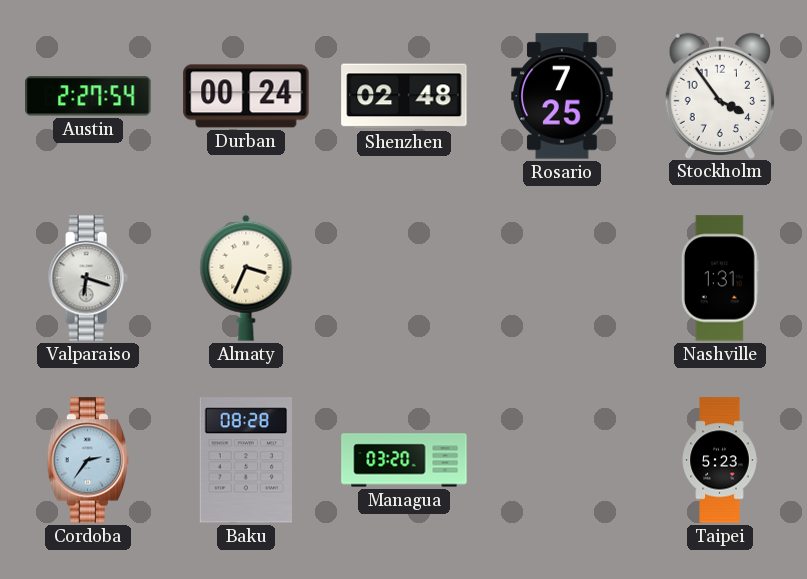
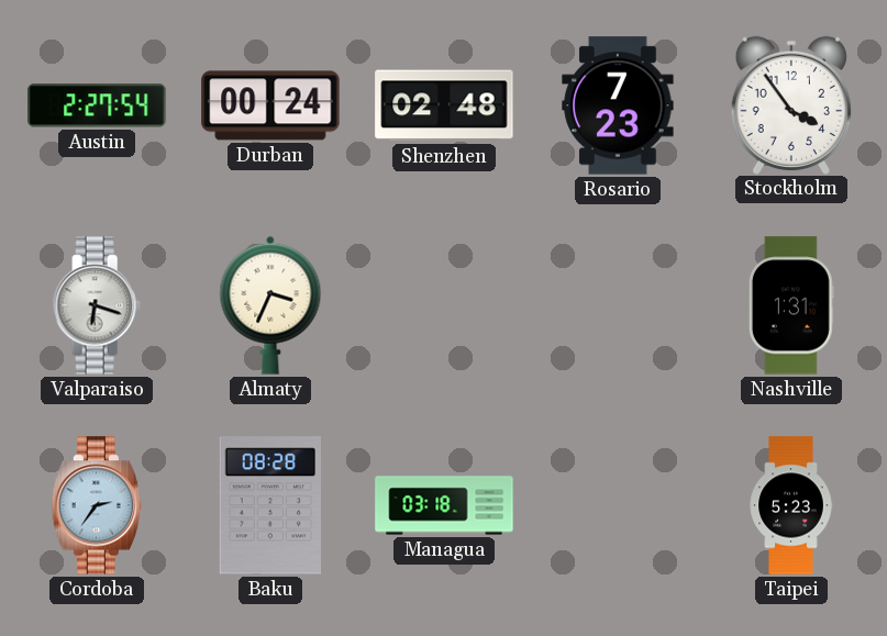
Rosario: 7:25 -> 7:23 (618, 105)
Managua: 03:20 -> 03:18 (444, 505)
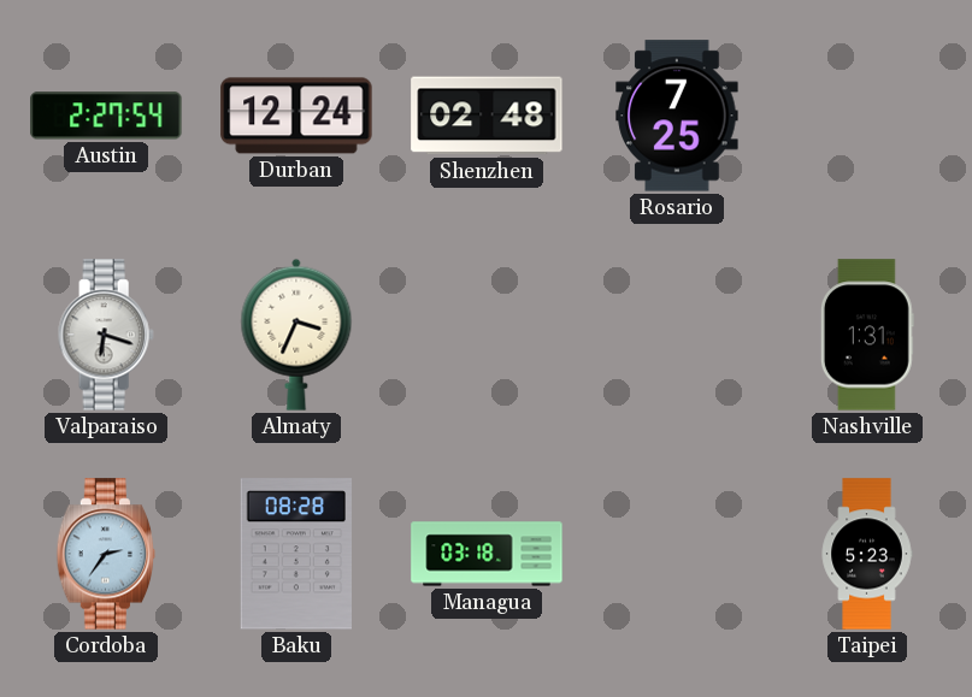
Durban: 00:24 -> 12:24 (296, 116)
Rosario: 7:23 -> 7:25 (677, 116)
Stockholm: 3:54 -> none (791, 104)
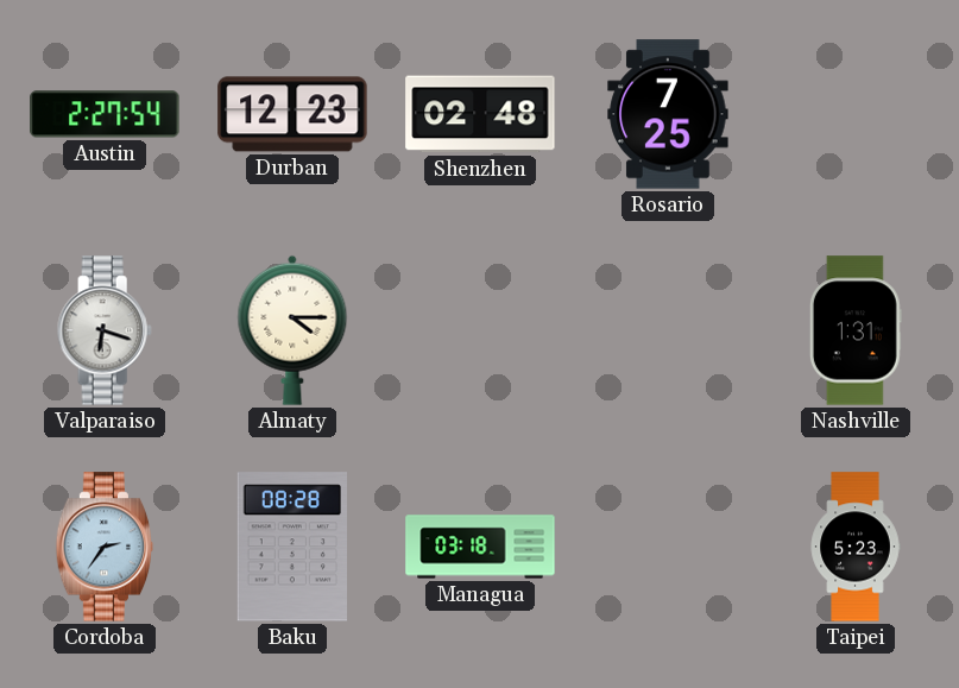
Durban: 12:24 -> 12:23 (292, 114)
Almaty: 3:34 -> 4:15 (292, 330)
